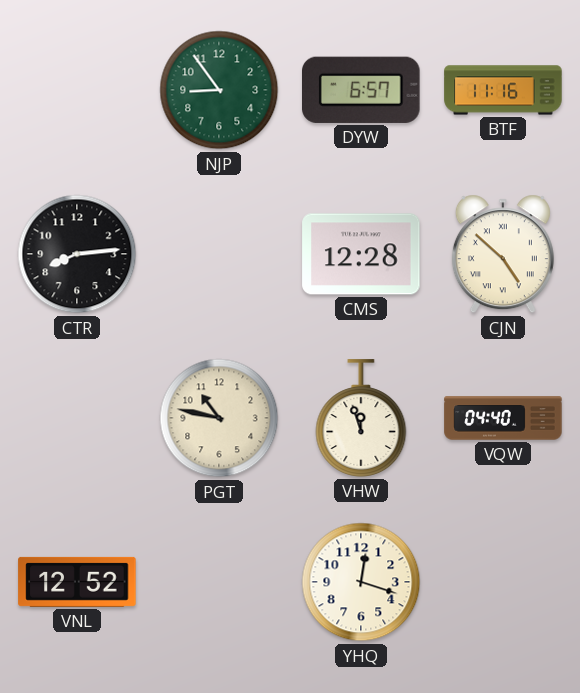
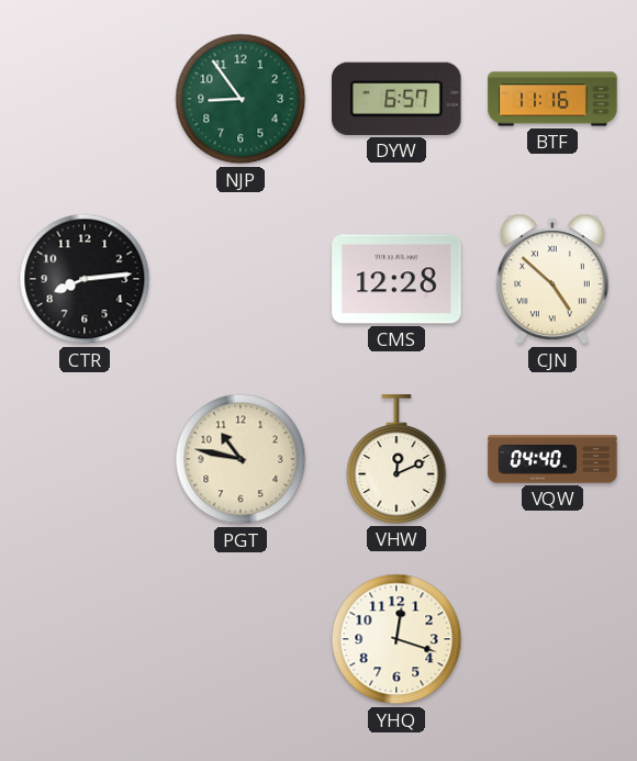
VHW: 11:57 -> 12:11 (396, 459)
VNL: 12:52 -> none (77, 582)
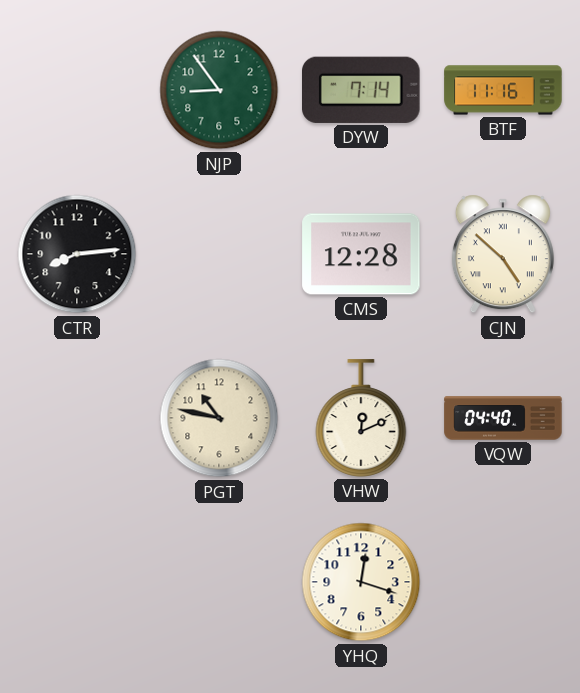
DYW: 6:57 -> 7:14 (361, 90)
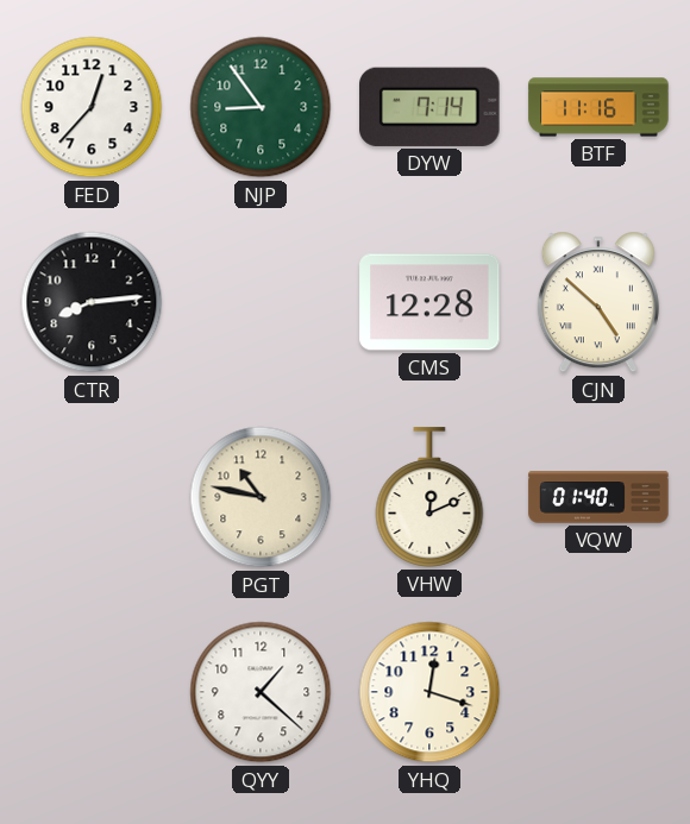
FED: none -> 12:37 (92, 107)
VQW: 04:40 -> 01:40 (598, 497)
QYY: none -> 1:22 (261, 692)
